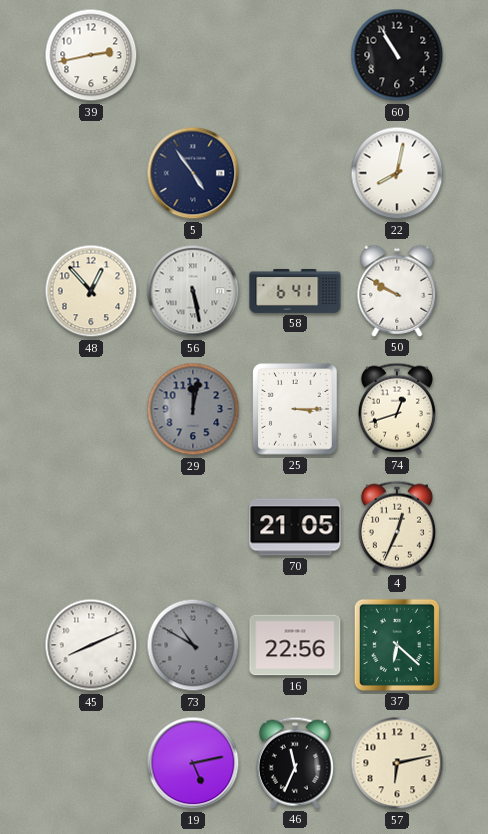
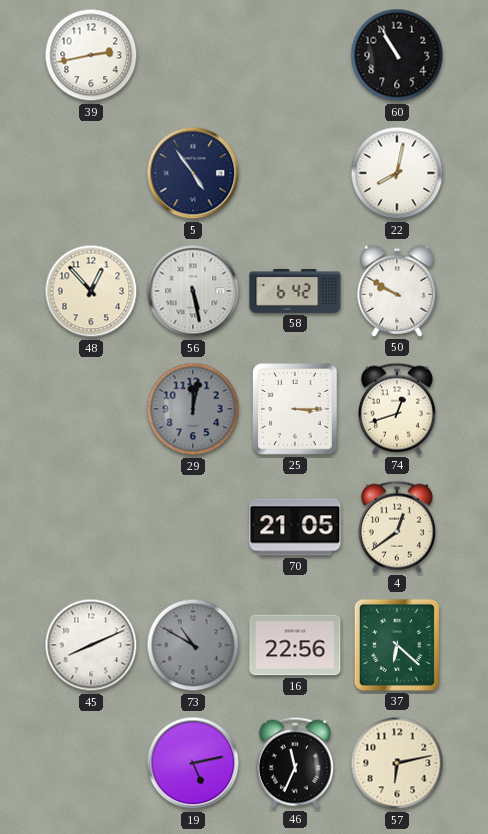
58: 6:41 -> 6:42 (295, 291)
4: 12:34 -> 12:39 (397, 527)
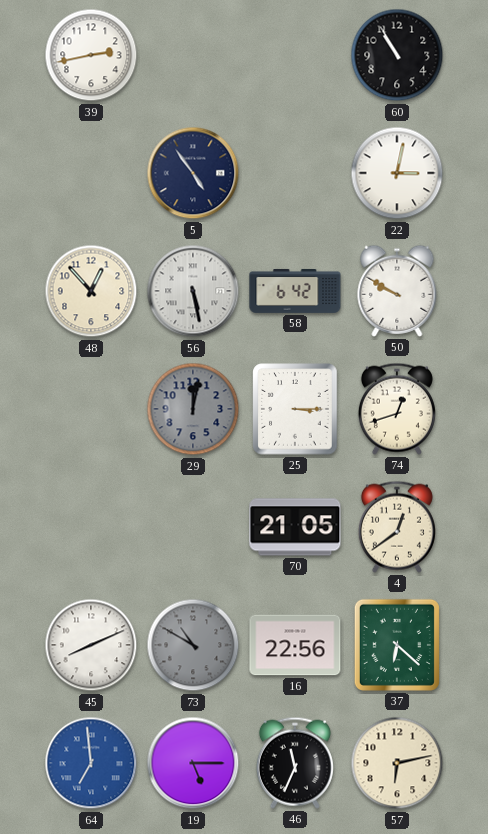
22: 8:02 -> 3:02 (397, 173)
64: none -> 6:59 (91, 763)
19: 5:13 -> 5:15 (193, 763)
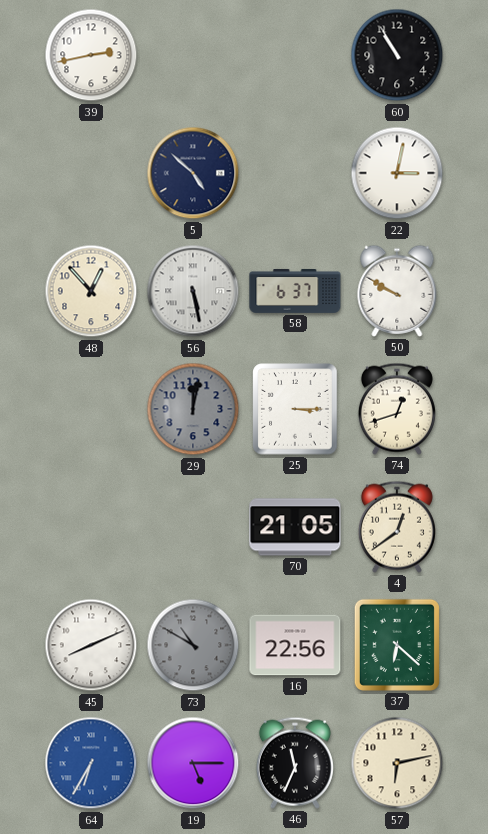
5: 4:54 -> 4:52 (193, 173)
58: 6:42 -> 6:37 (295, 291)
64: 6:59 -> 6:35 (91, 763)
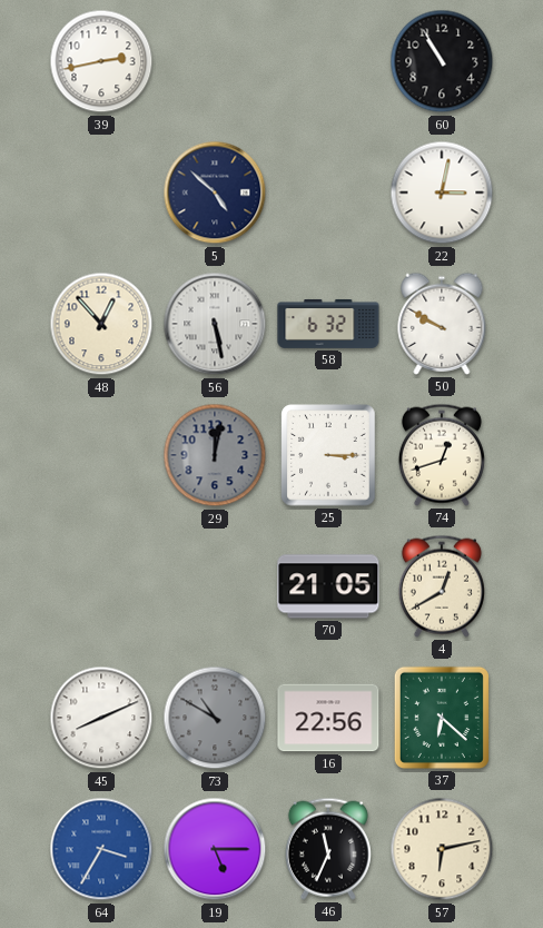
58: 6:37 -> 6:32 (328, 324)
4: 12:39 -> 12:40 (442, 586)
64: 6:35 -> 3:35 (101, 849)
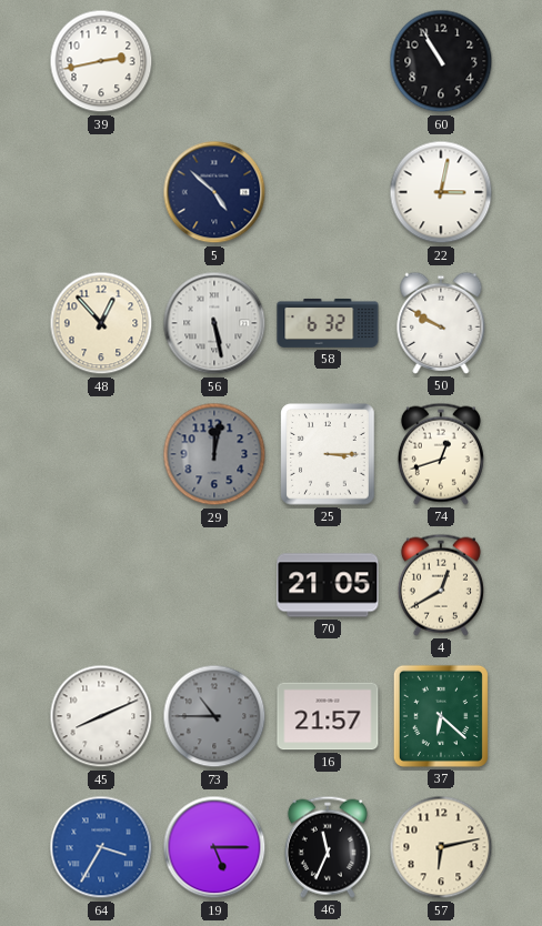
73: 10:50 -> 10:45 (214, 716)
16: 22:56 -> 21:57 (328, 716)
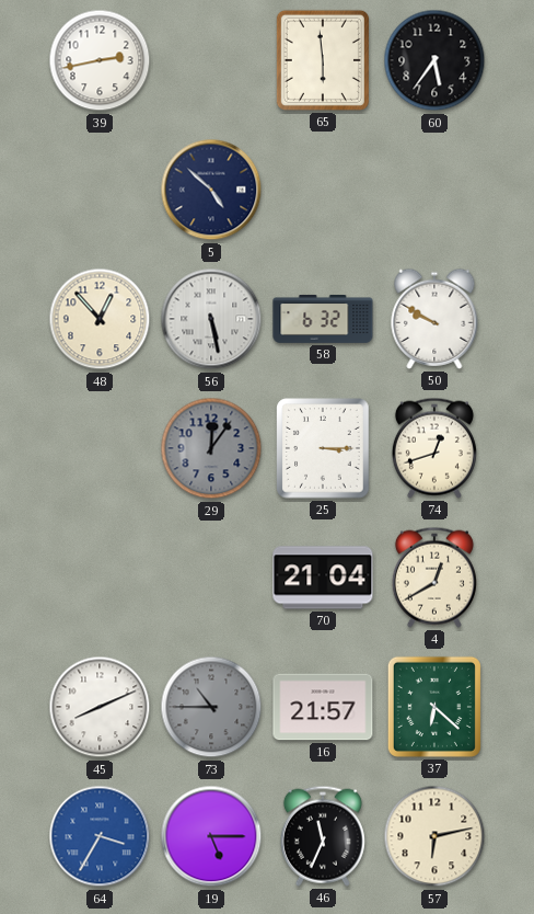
65: none -> 5:59 (323, 60)
60: 10:55 -> 5:36 (434, 60)
22: 3:02 -> none (441, 192)
29: 12:02 -> 12:06 (211, 448)
70: 21:05 -> 21:04 (323, 578)
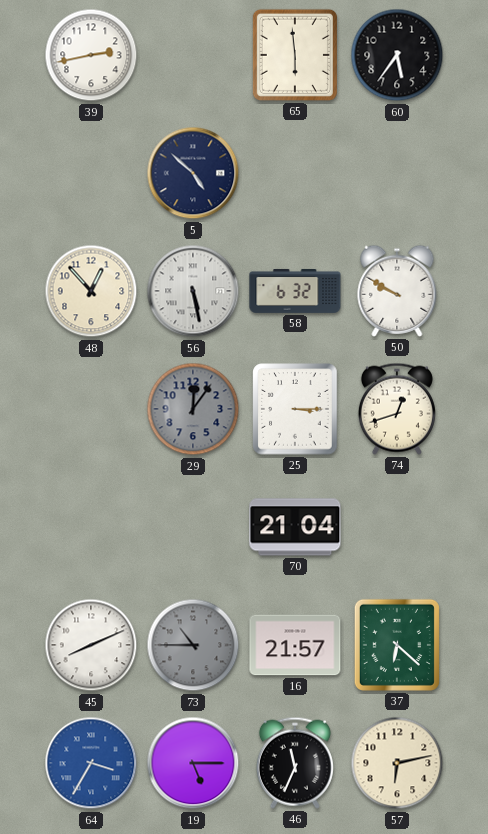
4: 12:40 -> none (434, 578)
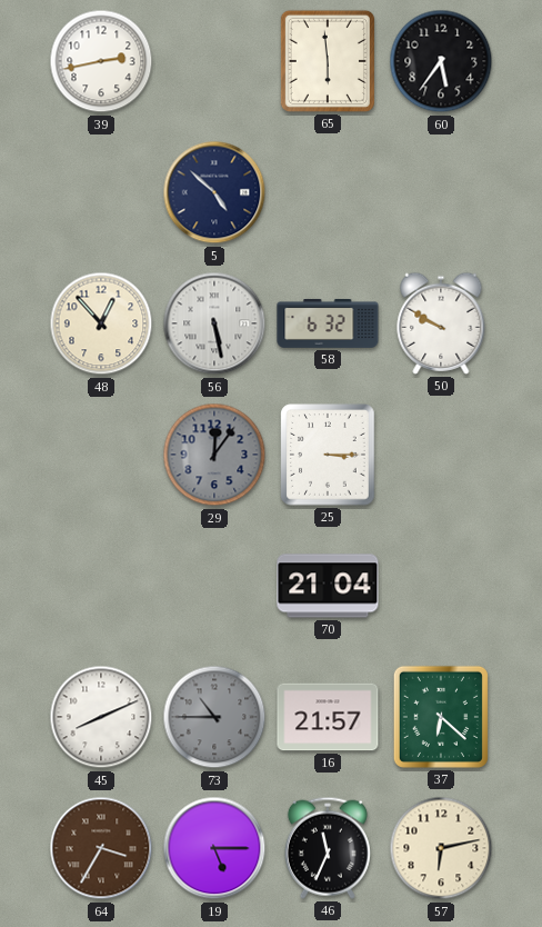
74: 12:42 -> none (397, 409)
64 dial: blue -> brown (101, 848)
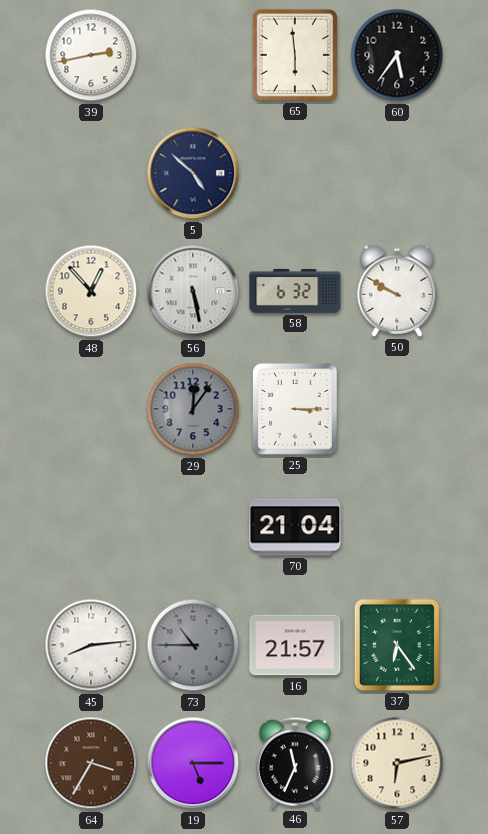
45: 8:11 -> 8:14 (91, 645)
37: 6:22 -> 6:24 (397, 645)
